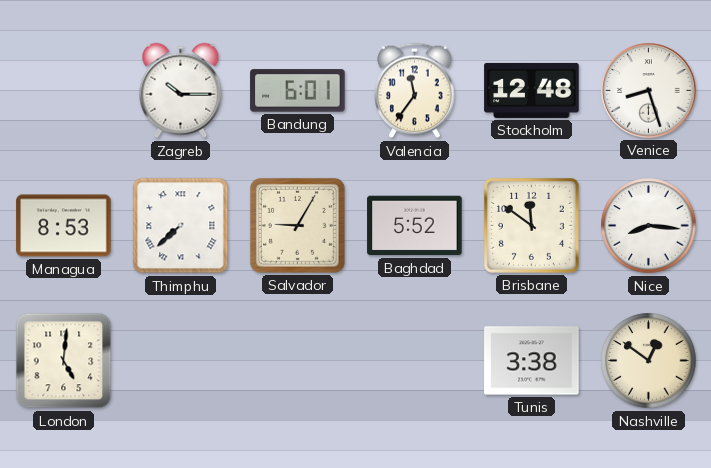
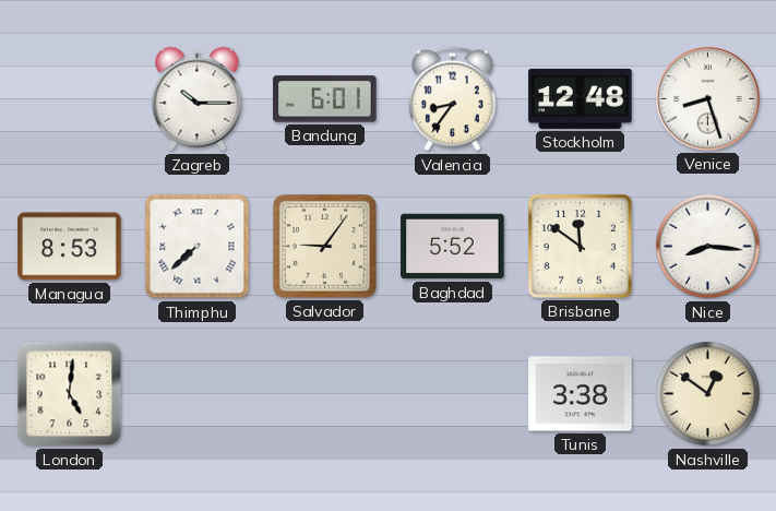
Valencia: 11:36 -> 8:36 (453, 99)
Salvador: 9:05 -> 9:06 (324, 246)
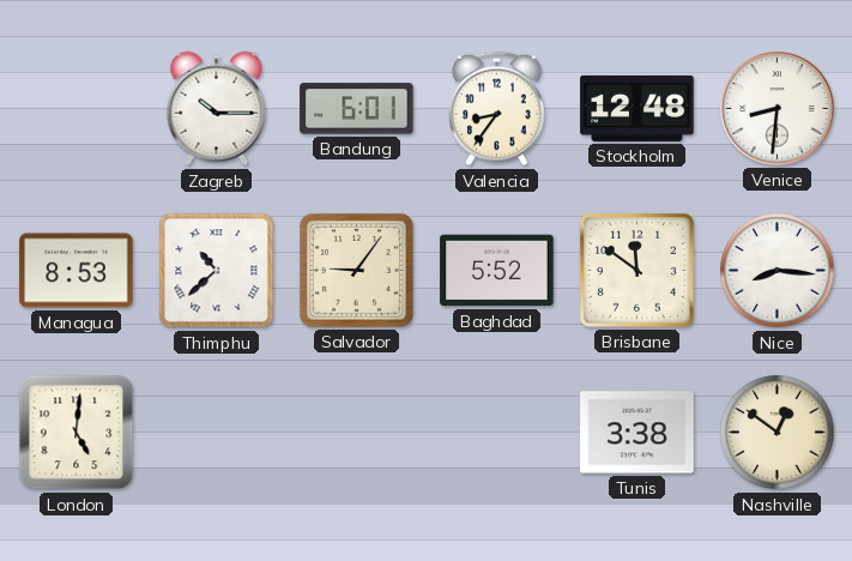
Venice: 8:27 -> 8:31 (778, 109)
Thimphu: 7:38 -> 10:38 (217, 271)
